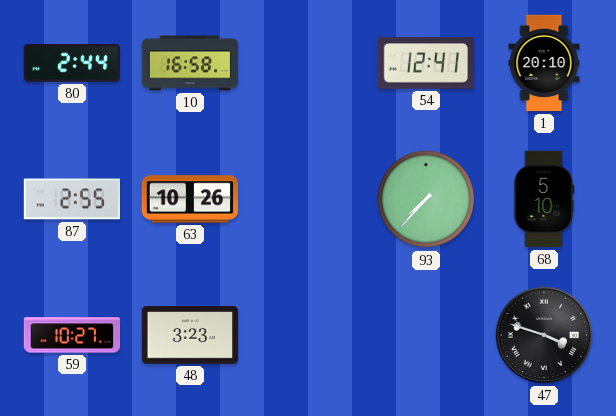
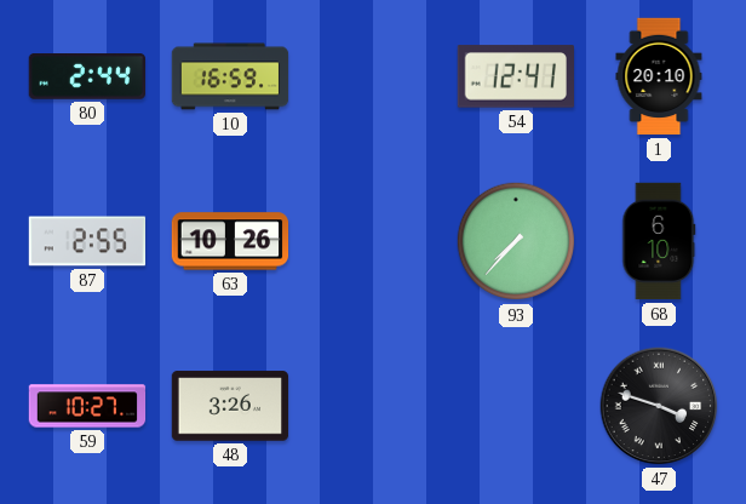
10: 16:58 -> 16:59 (230, 76)
68: 5:10 -> 6:10 (659, 241)
48: 3:23 -> 3:26 (230, 406)
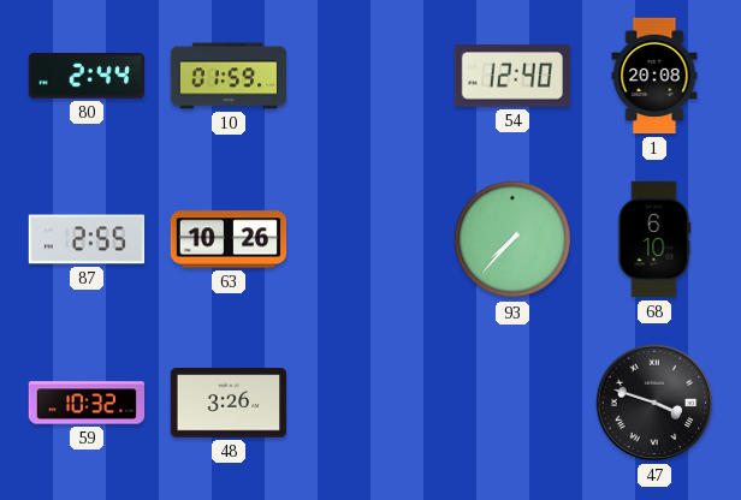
10: 16:59 -> 01:59 (229, 76)
54: 12:41 -> 12:40 (511, 76)
1: 20:10 -> 20:08 (654, 76)
59: 10:27 -> 10:32 (87, 403)
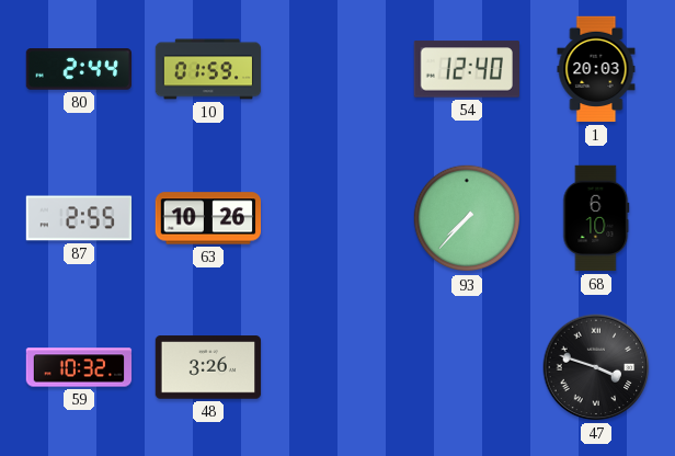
1: 20:08 -> 20:03 (596, 69)
